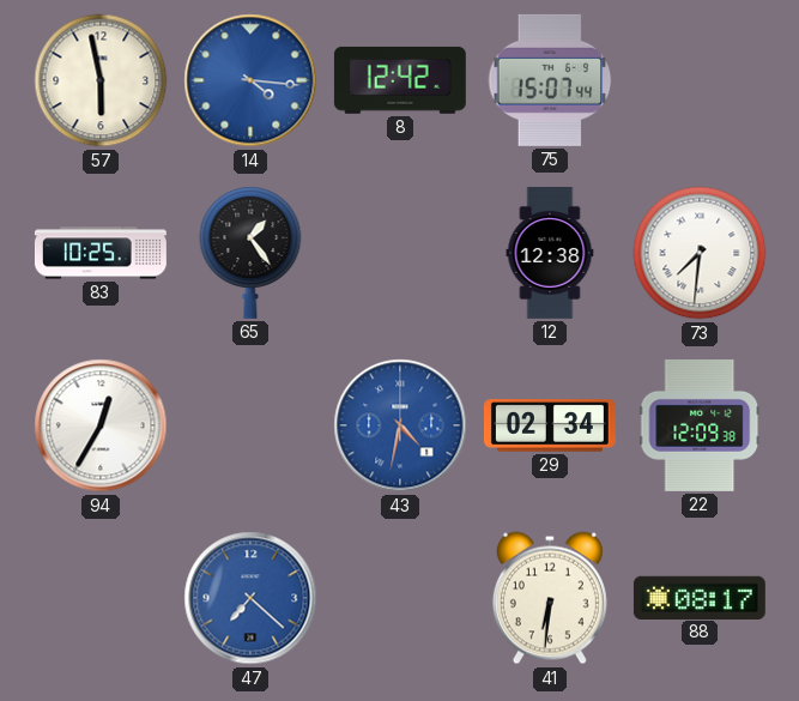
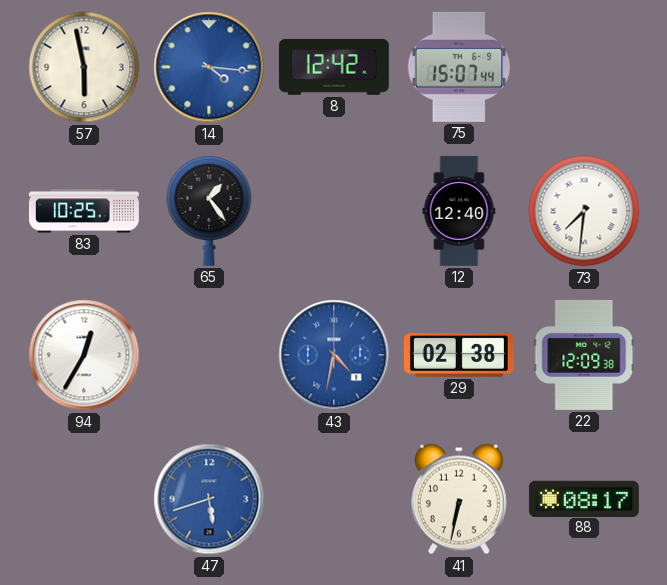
12: 12:38 -> 12:40 (459, 211)
29: 02:34 -> 02:38 (459, 355)
47: 7:22 -> 5:42 (209, 499)
41: 6:31 -> 6:32 (459, 499)
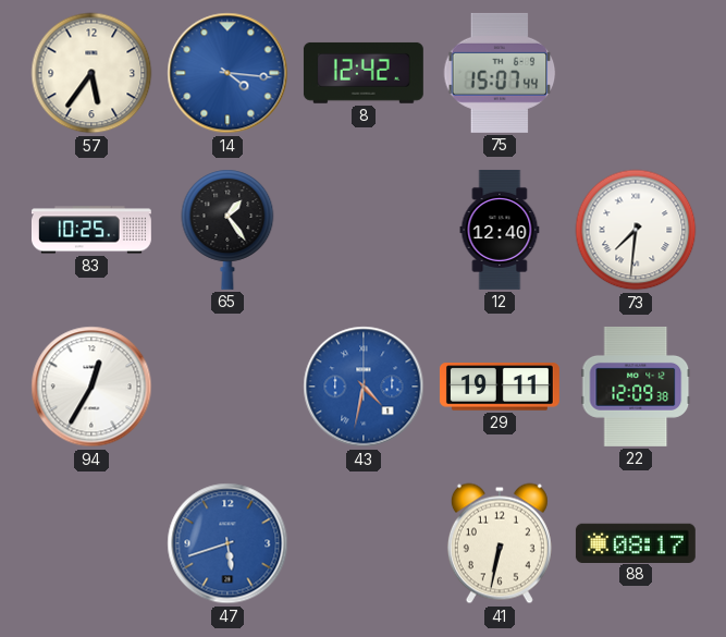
57: 5:58 -> 5:36 (91, 73)
29: 02:38 -> 19:11 (500, 387)
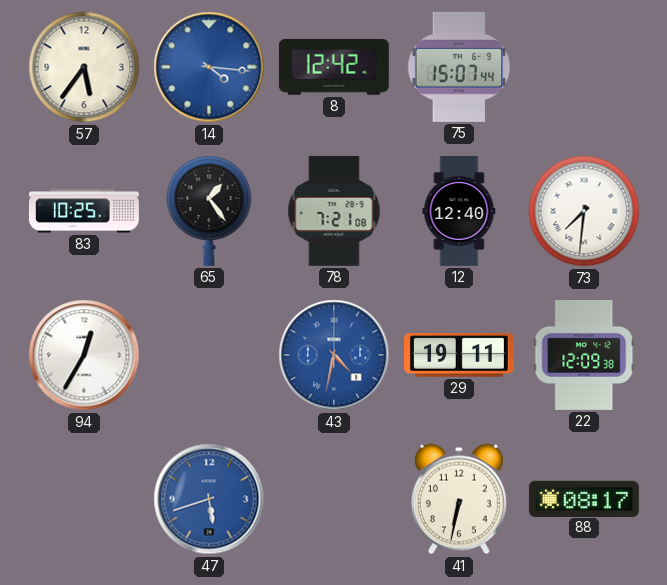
78: none -> 7:21 (334, 211)
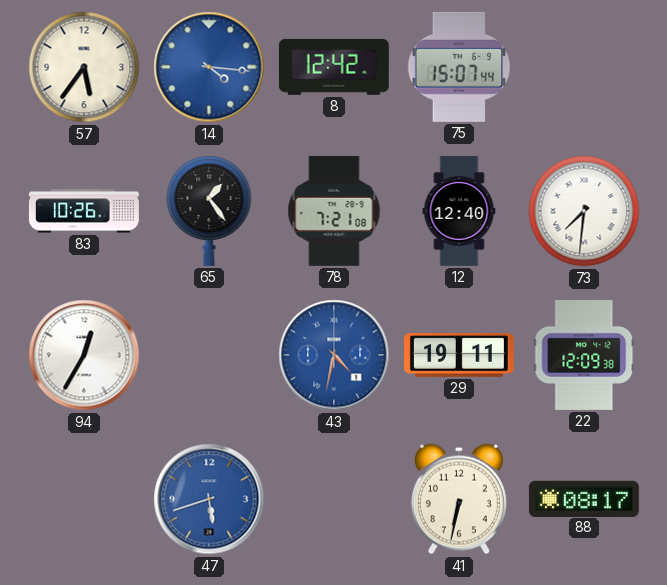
83: 10:25 -> 10:26 (84, 211)
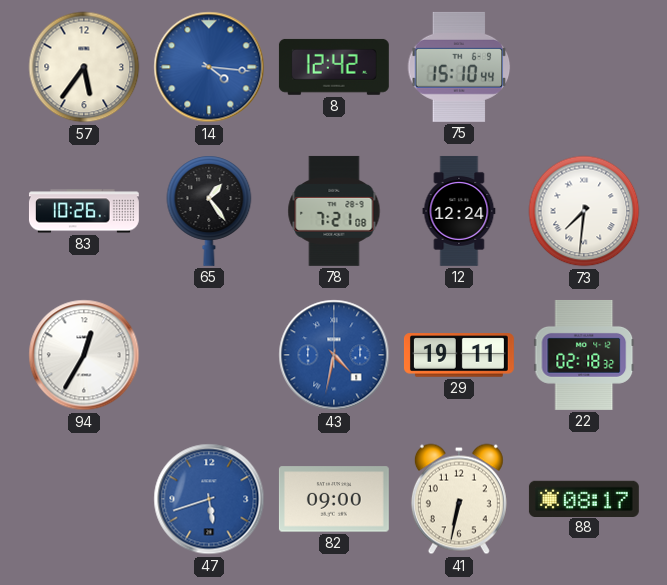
75: 15:07 -> 15:10 (459, 67)
12: 12:40 -> 12:24 (459, 211)
22: 12:09 -> 02:18 (584, 355)
82: none -> 09:00 (334, 499)
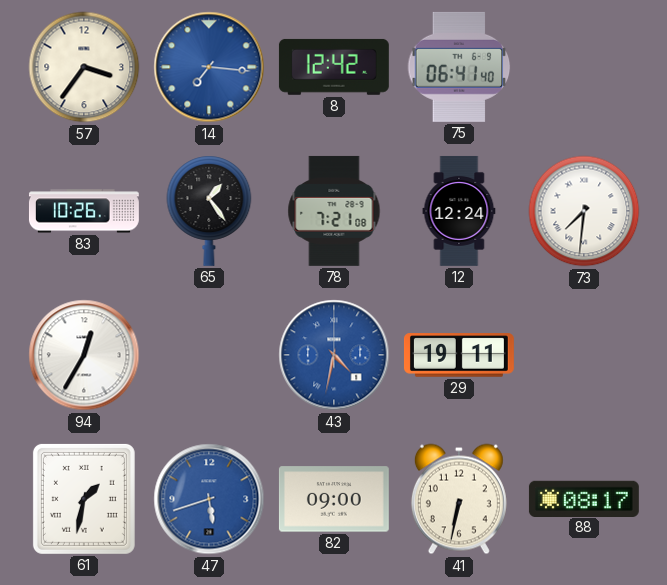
57: 5:36 -> 3:36 (84, 67)
14: 4:16 -> 7:16 (209, 67)
75: 15:10 -> 06:41 (459, 67)
22: 02:18 -> none (584, 355)
61: none -> 1:32 (84, 499)
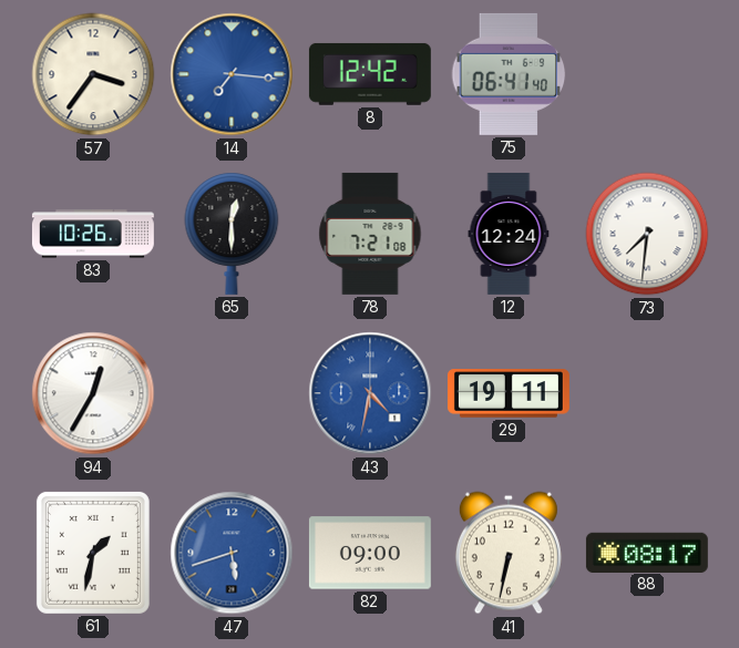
65: 1:24 -> 12:30 (232, 234)
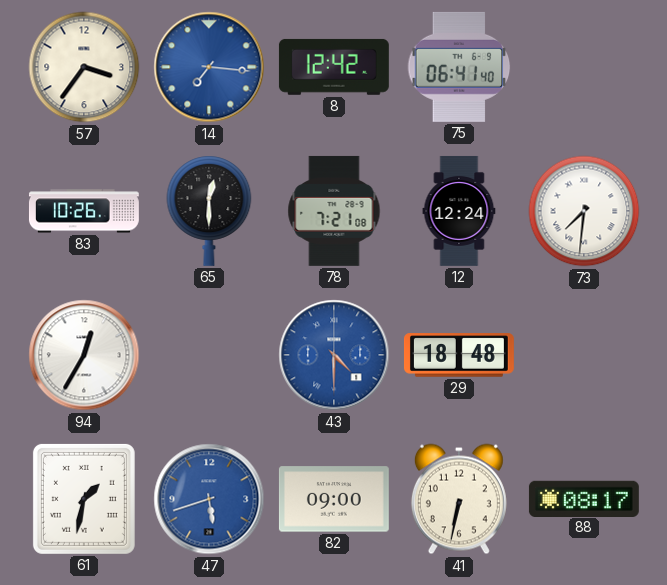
43: 4:32 -> 4:30 (334, 355)
29: 19:11 -> 18:48 (459, 355)
